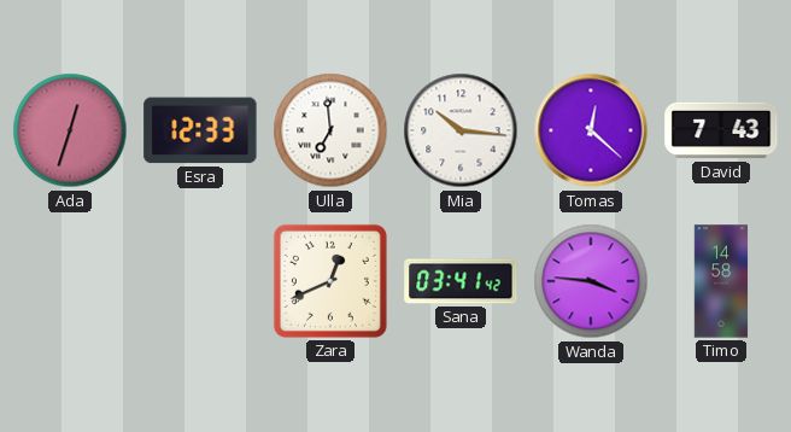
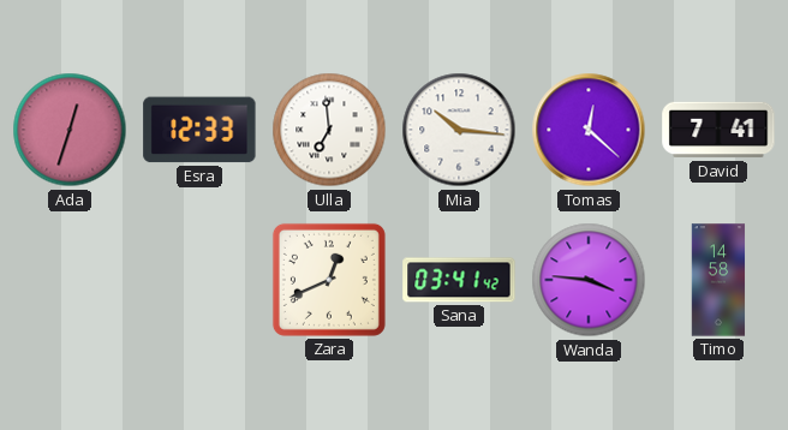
David: 7:43 -> 7:41 (718, 130)
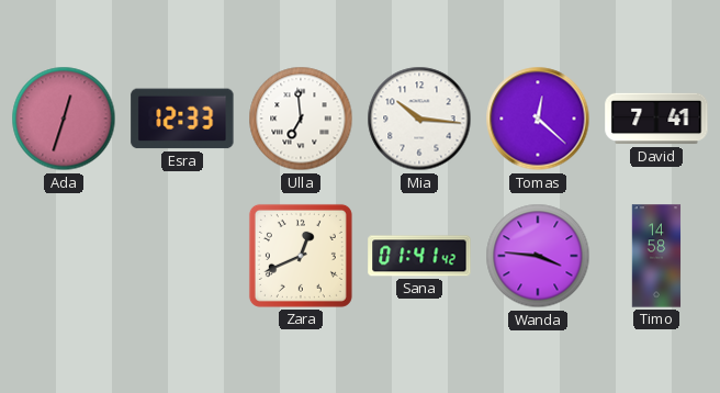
Sana: 03:41 -> 01:41 (419, 256)
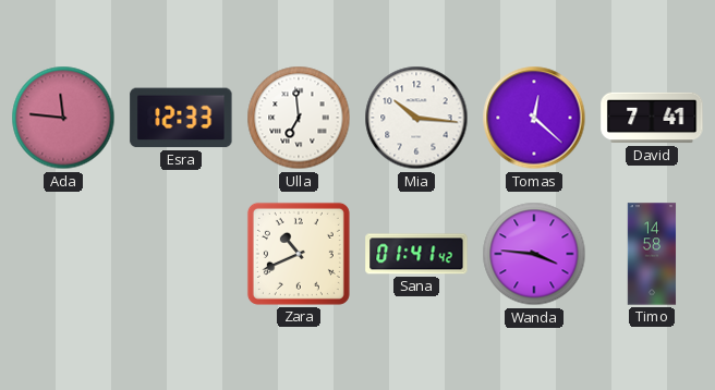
Ada: 12:33 -> 11:46 (63, 118)
Zara: 12:41 -> 10:41 (299, 254)
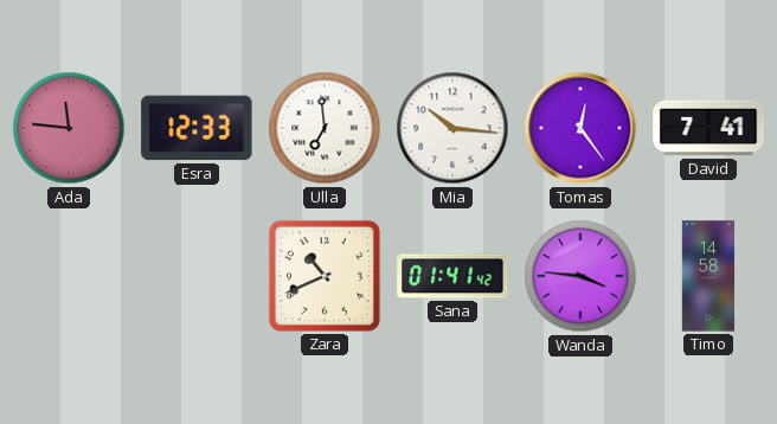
Tomas: 12:22 -> 12:24 (580, 128)
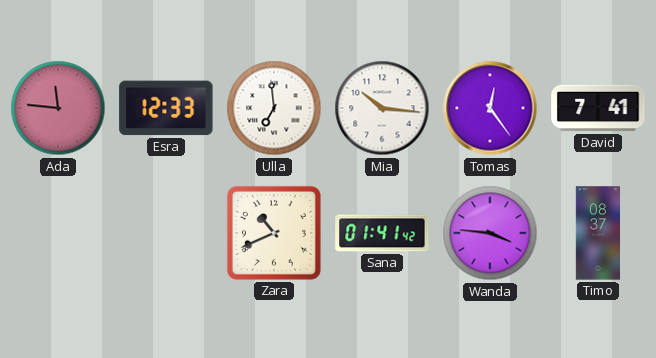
Timo: 14:58 -> 08:37 (598, 233)
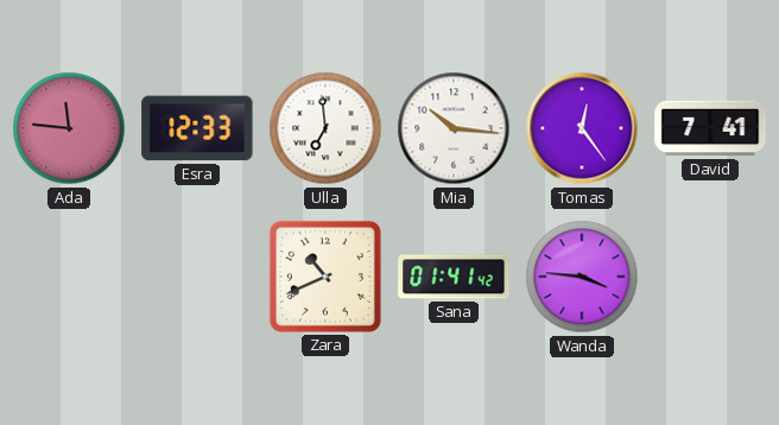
Timo: 08:37 -> none (598, 233)
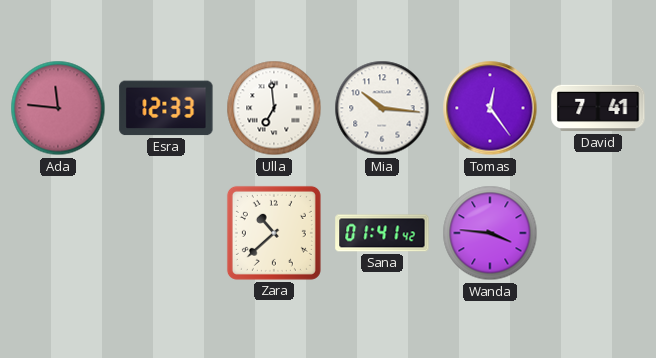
Zara: 10:41 -> 10:38 (274, 233)
